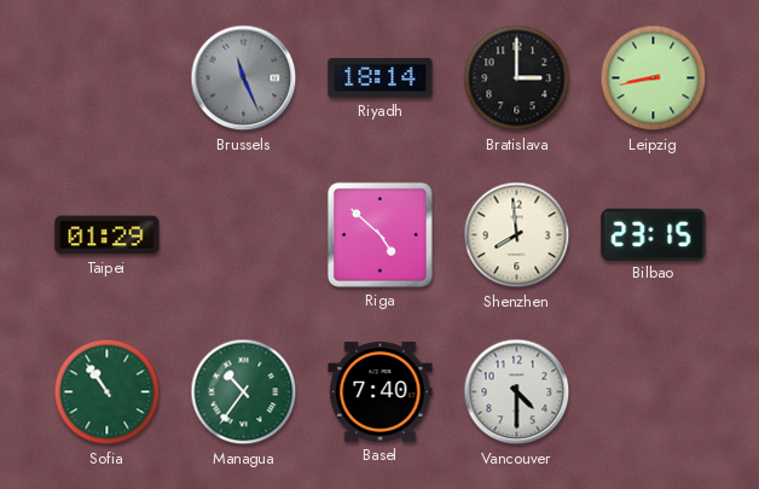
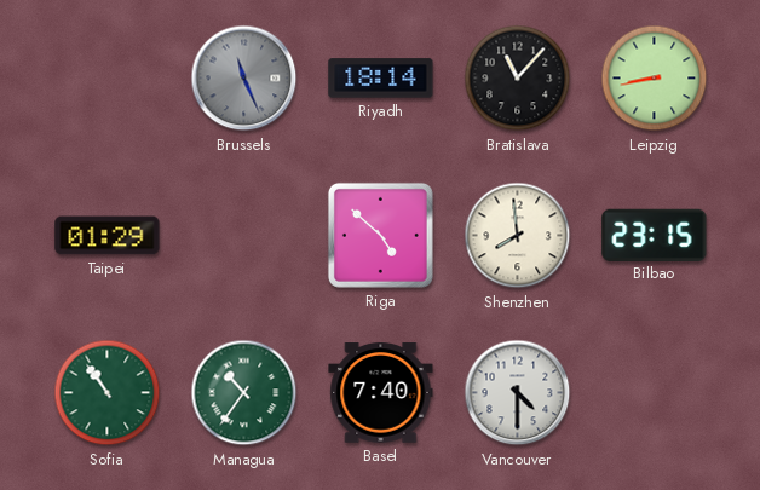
Bratislava: 3:00 -> 11:07 (518, 79)
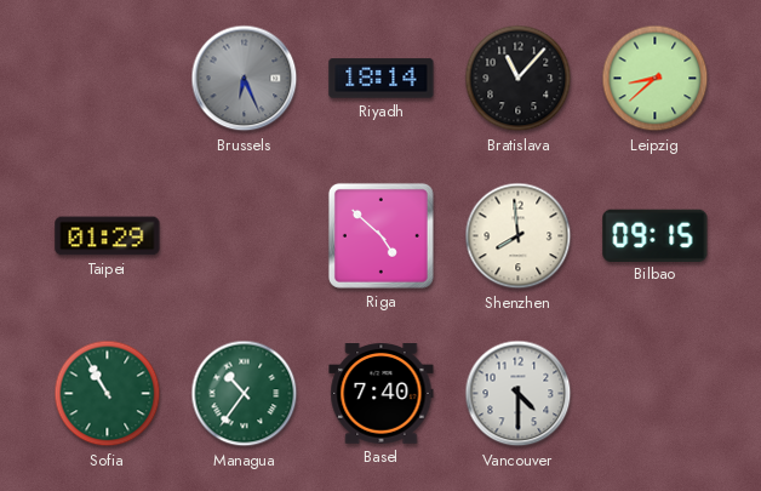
Brussels: 11:26 -> 6:26 (245, 79)
Leipzig: 8:43 -> 8:38 (656, 79)
Bilbao: 23:15 -> 09:15 (656, 235)
Sofia: 10:54 -> 10:55 (108, 394)
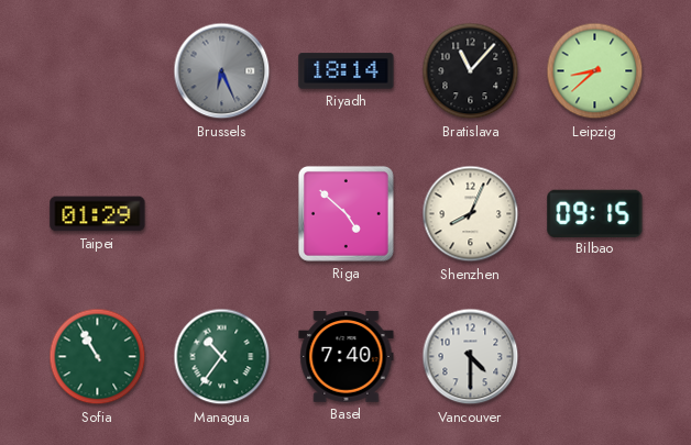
Shenzhen: 7:59 -> 8:04 (471, 214)
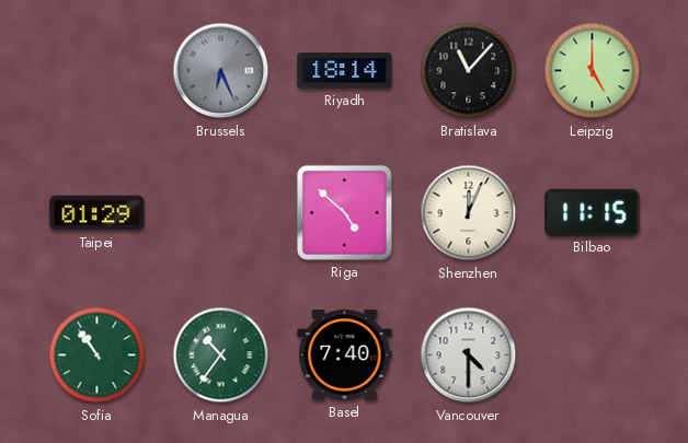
Leipzig: 8:38 -> 5:00 (593, 71)
Shenzhen: 8:04 -> 12:04 (469, 213)
Bilbao: 09:15 -> 11:15 (593, 212)
Sofia: 10:55 -> 10:54 (98, 355)
